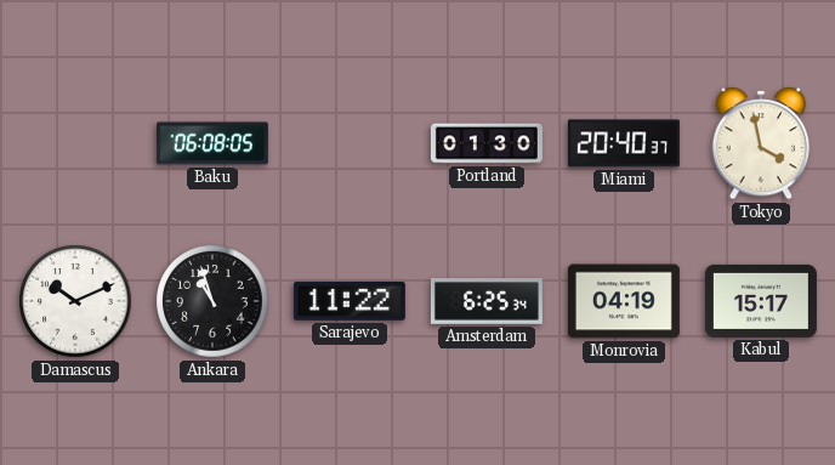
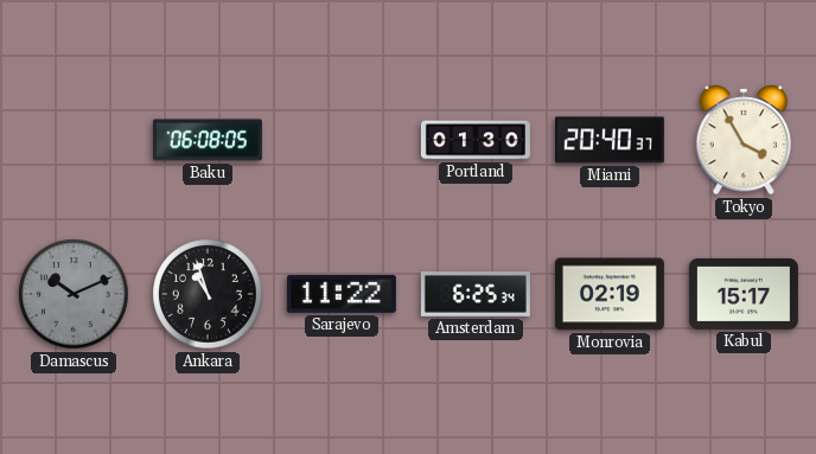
Tokyo: 3:58 -> 3:55 (744, 140)
Damascus dial: white -> grey (74, 294)
Monrovia: 04:19 -> 02:19 (610, 294)
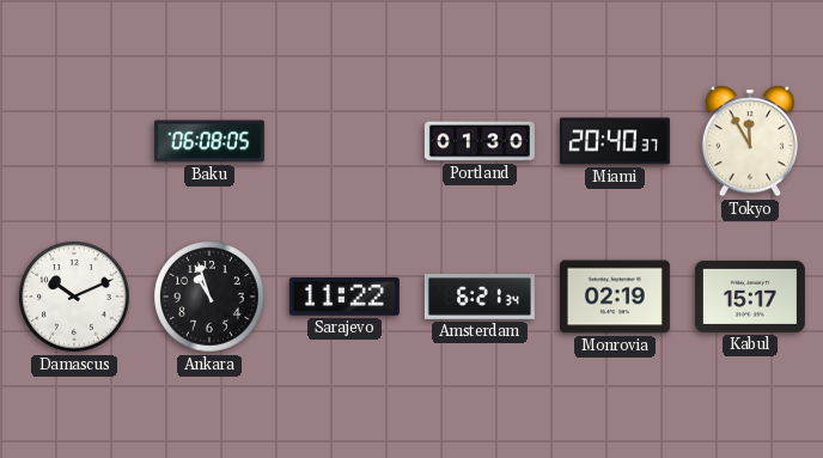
Tokyo: 3:55 -> 11:55 (750, 141)
Damascus dial: grey -> white (74, 297)
Amsterdam: 6:25 -> 6:21 (480, 298)
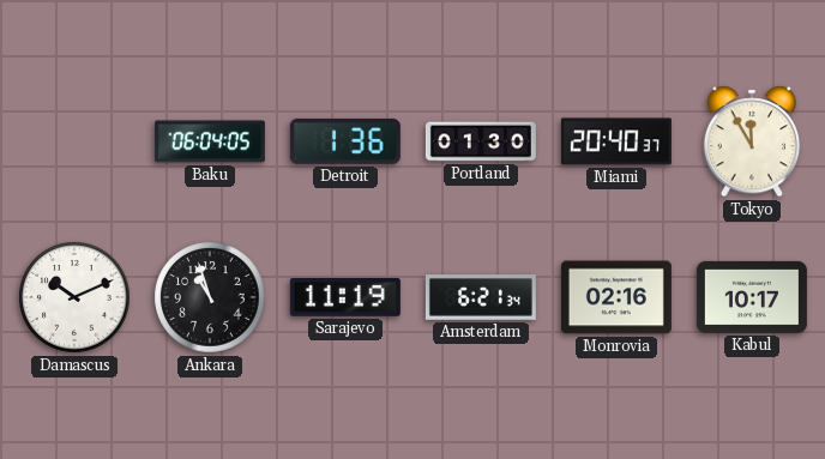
Baku: 06:08 -> 06:04 (210, 141)
Detroit: none -> 1:36 (345, 141)
Sarajevo: 11:22 -> 11:19 (345, 297)
Monrovia: 02:19 -> 02:16 (616, 297)
Kabul: 15:17 -> 10:17 (752, 297)
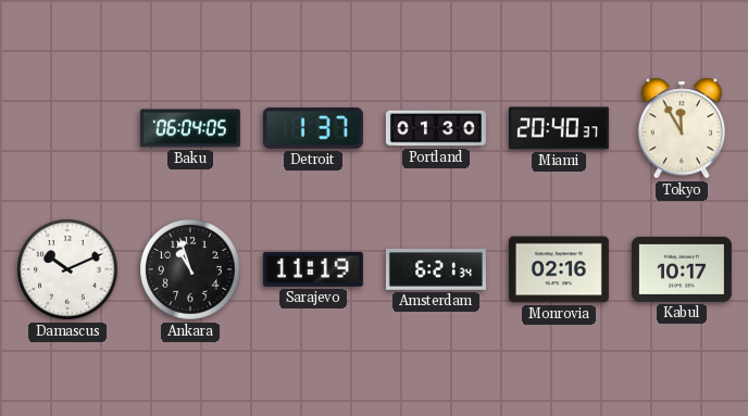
Detroit: 1:36 -> 1:37 (313, 128)
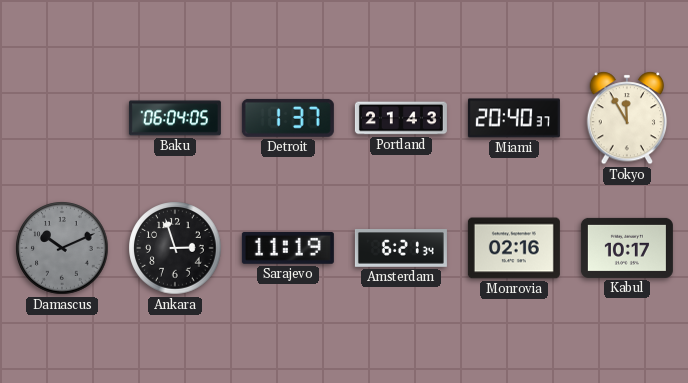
Portland: 01:30 -> 21:43 (401, 118)
Damascus dial: white -> grey (62, 248)
Ankara: 10:57 -> 2:57 (175, 248)
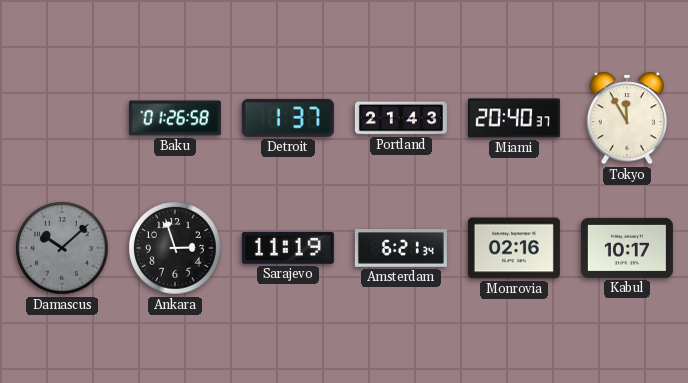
Baku: 06:04 -> 01:26 (175, 118)
Damascus: 10:11 -> 10:08 (62, 248)
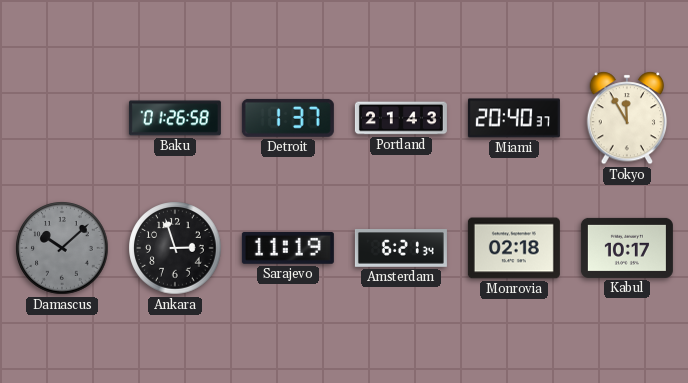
Monrovia: 02:16 -> 02:18 (514, 248)
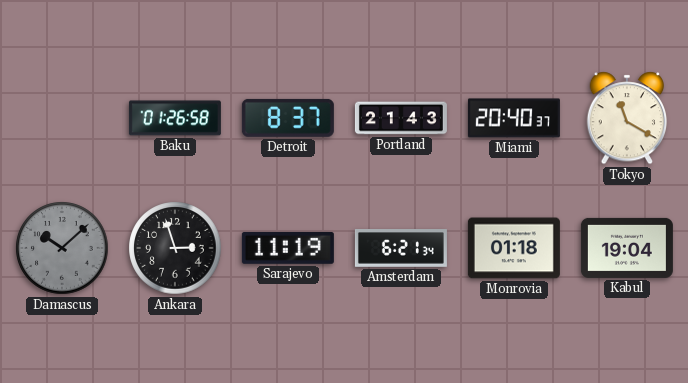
Detroit: 1:37 -> 8:37 (288, 118)
Tokyo: 11:55 -> 11:20 (627, 118)
Monrovia: 02:18 -> 01:18 (514, 248)
Kabul: 10:17 -> 19:04 (627, 248)
